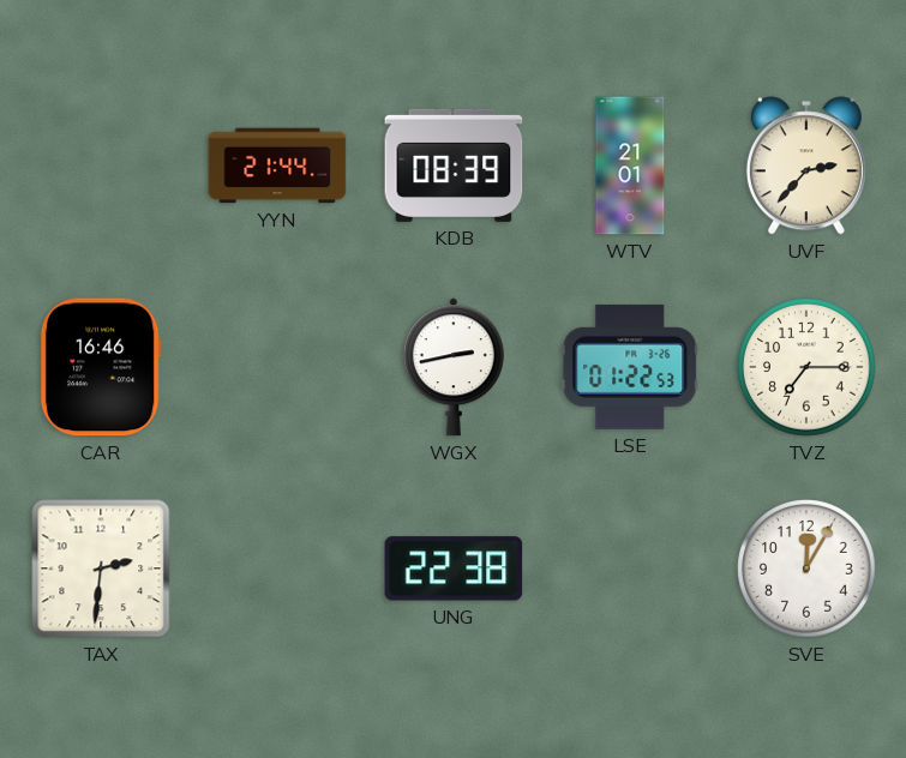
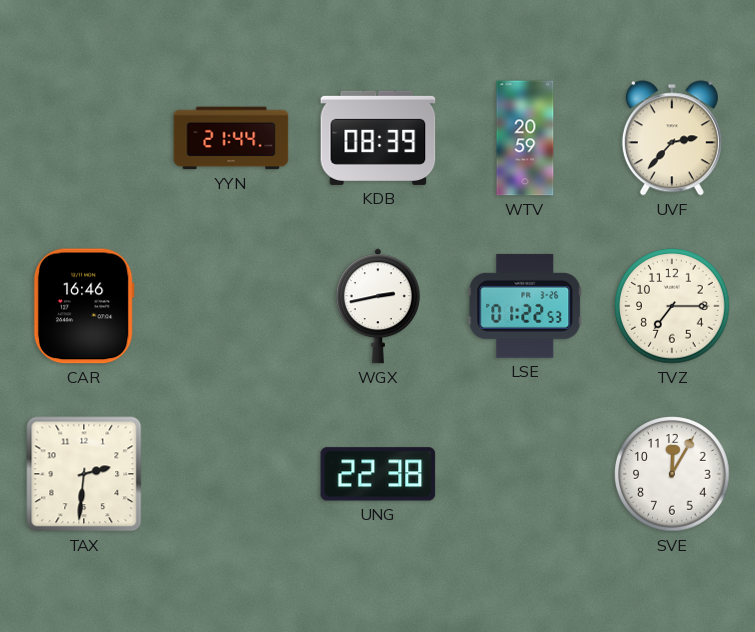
WTV: 21:01 -> 20:59 (525, 138)
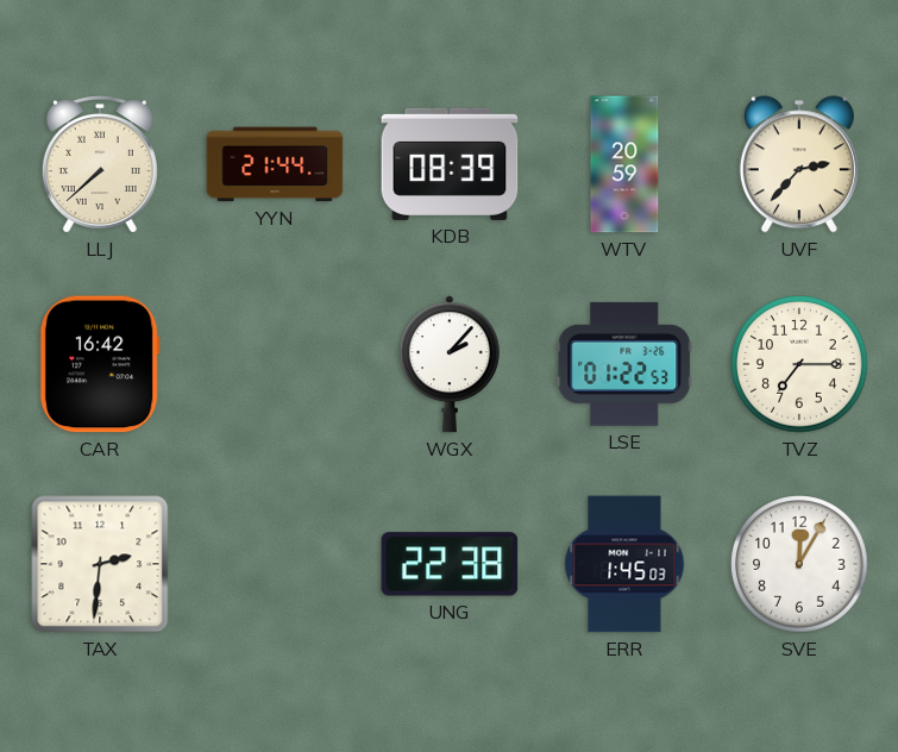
LLJ: none -> 7:38 (100, 164)
CAR: 16:46 -> 16:42 (100, 364)
WGX: 2:43 -> 2:07 (450, 364)
ERR: none -> 1:45 (624, 564)
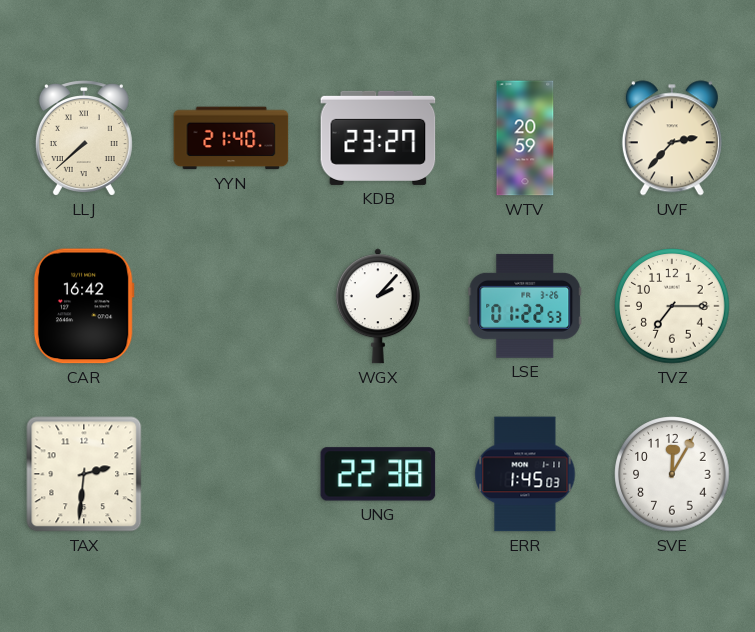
YYN: 21:44 -> 21:40 (231, 138)
KDB: 08:39 -> 23:27 (378, 138)
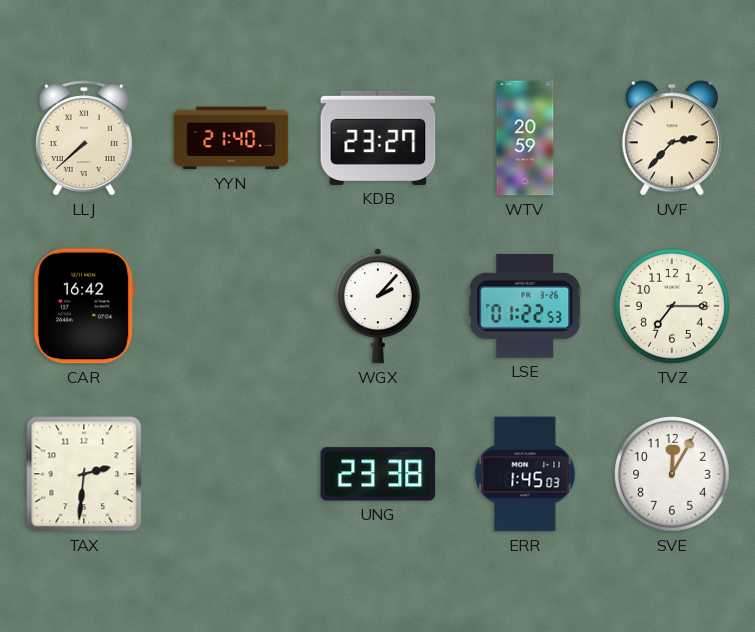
UNG: 22:38 -> 23:38 (378, 474)
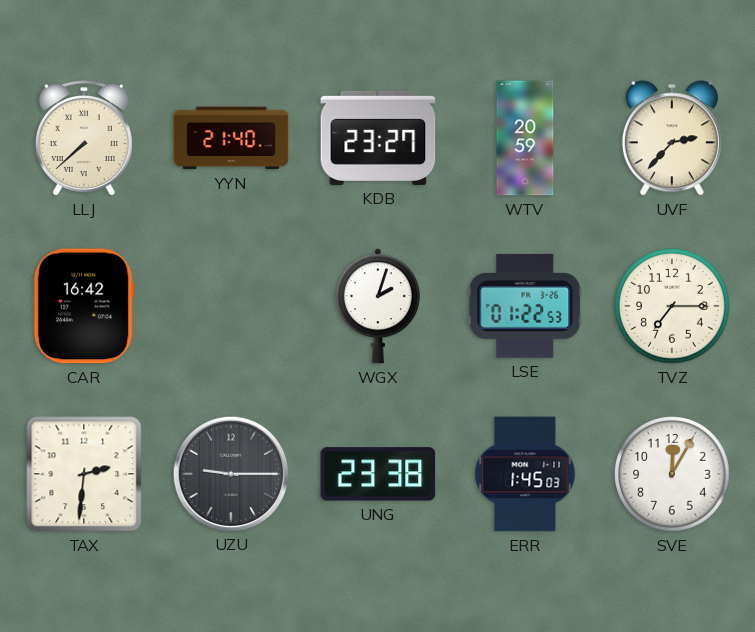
WGX: 2:07 -> 2:03 (378, 306)
UZU: none -> 9:15 (230, 473)
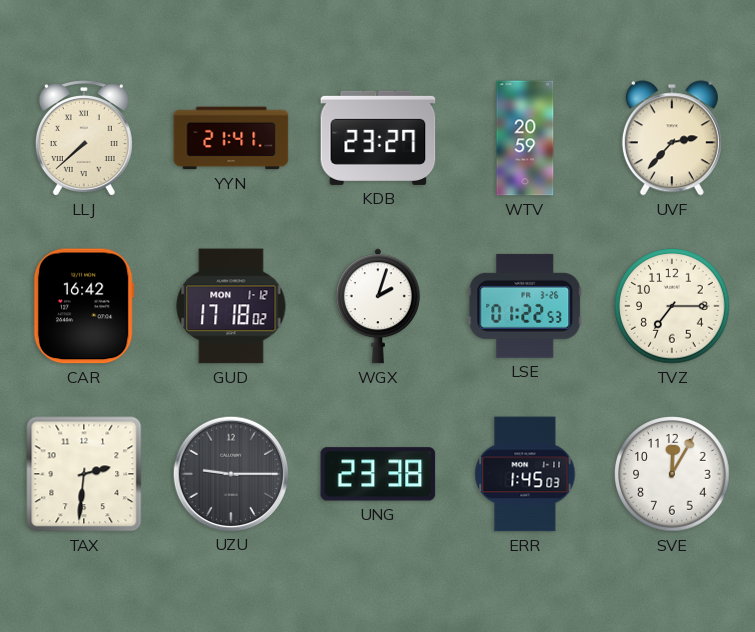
YYN: 21:40 -> 21:41 (231, 138)
GUD: none -> 17:18 (231, 306)
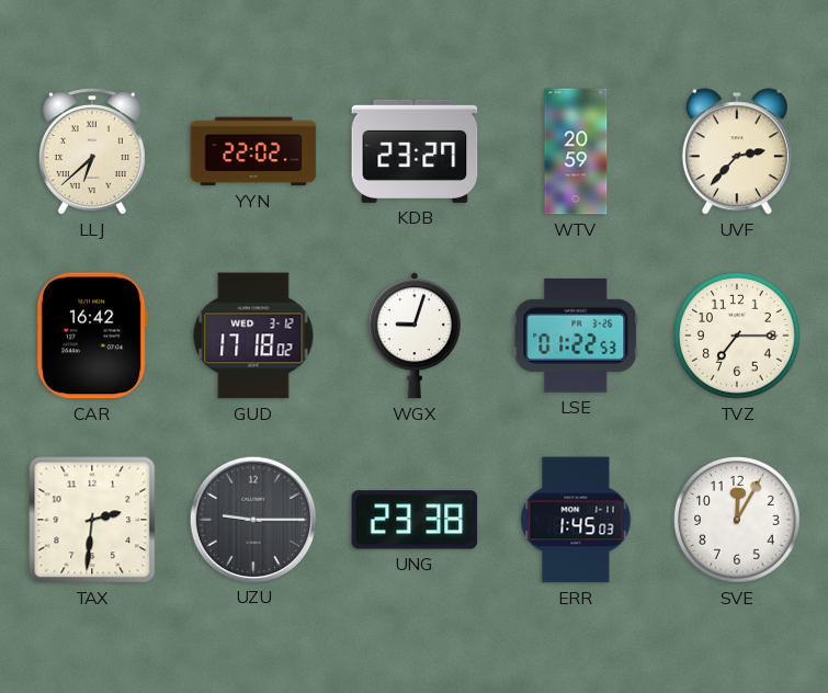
LLJ: 7:38 -> 6:38 (92, 151)
YYN: 21:41 -> 22:02 (253, 151)
GUD date: MON 1-12 -> WED 3-12 (253, 336)
WGX: 2:03 -> 9:03 (415, 336)
